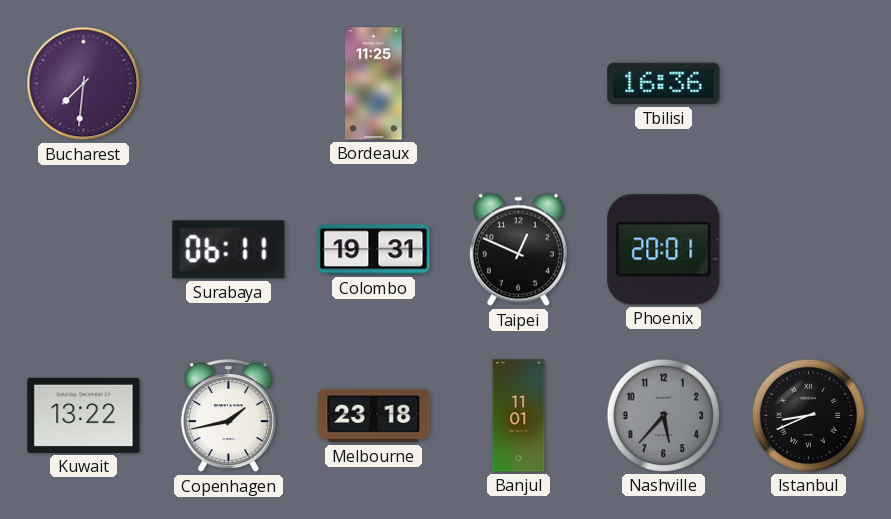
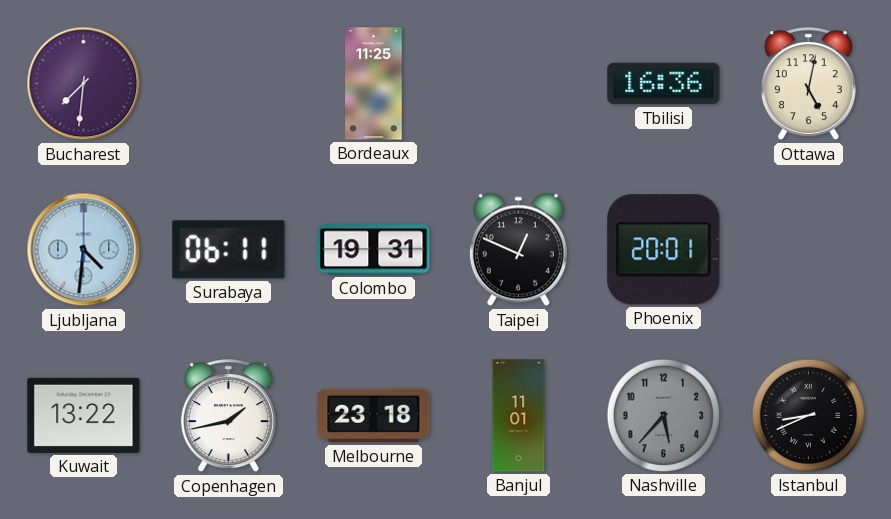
Ottawa: none -> 5:02 (808, 84)
Ljubljana: none -> 4:31 (84, 250)
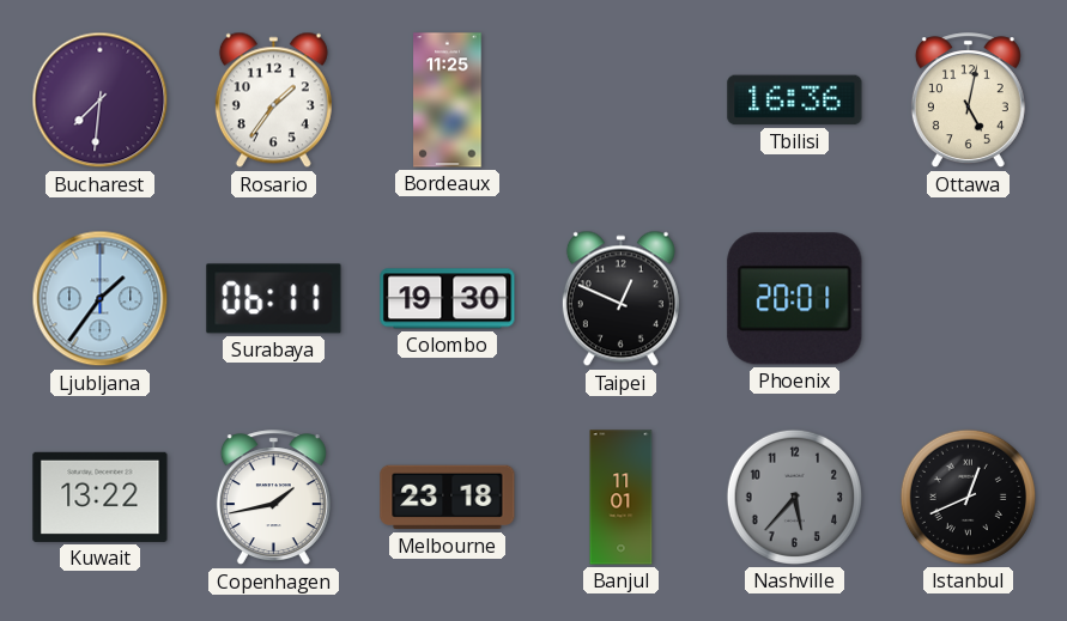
Rosario: none -> 1:36 (273, 101)
Ljubljana: 4:31 -> 1:36 (101, 299)
Colombo: 19:31 -> 19:30 (448, 299)
Istanbul: 8:41 -> 12:41 (968, 497)
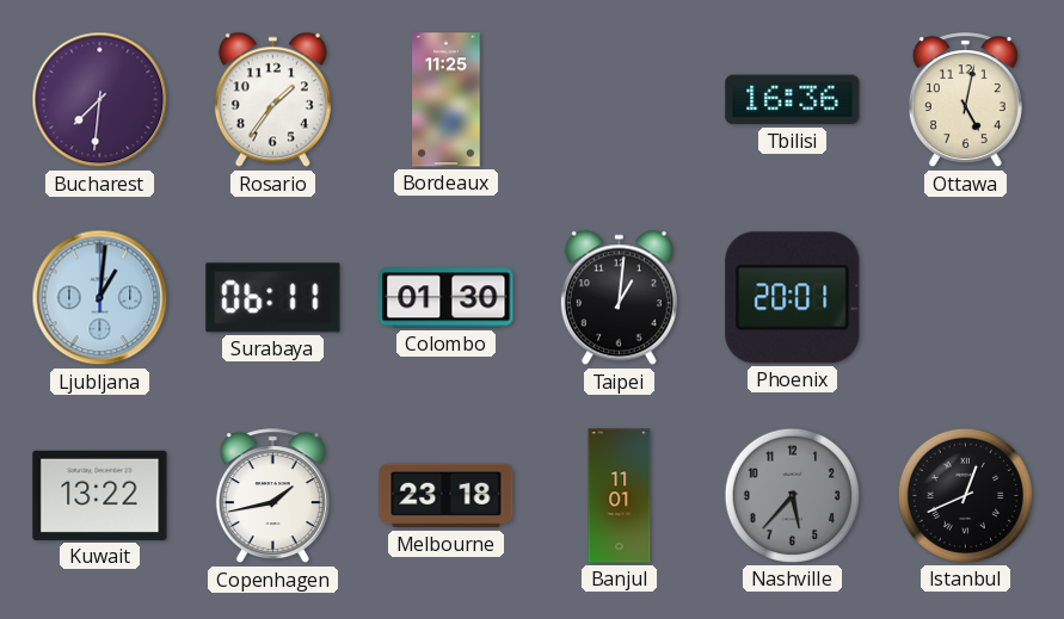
Ljubljana: 1:36 -> 1:01 (100, 298)
Colombo: 19:30 -> 01:30 (447, 298)
Taipei: 12:49 -> 1:01 (619, 298)
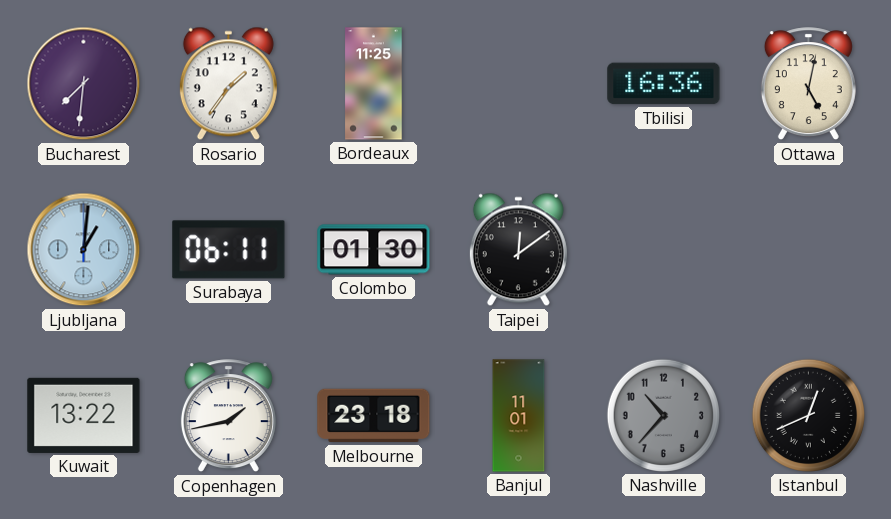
Taipei: 1:01 -> 12:09 (518, 250)
Phoenix: 20:01 -> none (793, 298)
Nashville: 5:37 -> 10:37 (663, 415)
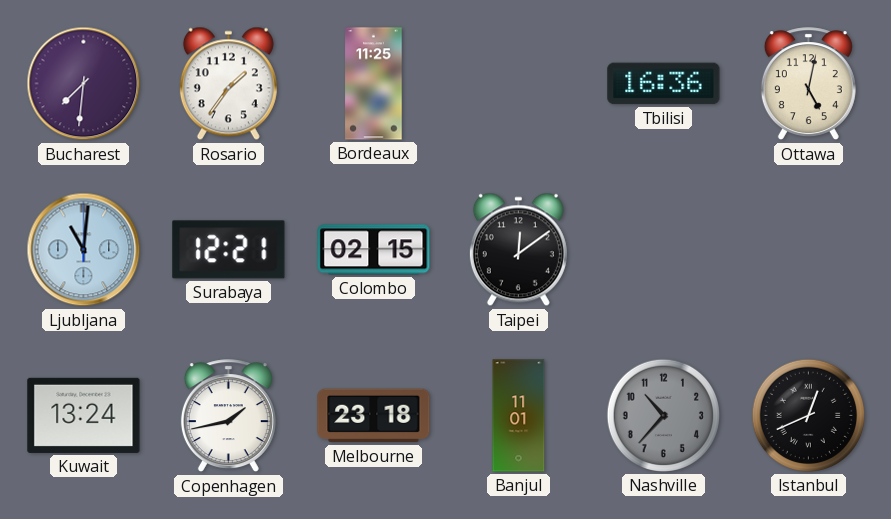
Ljubljana: 1:01 -> 11:01 (84, 250)
Surabaya: 06:11 -> 12:21 (229, 250)
Colombo: 01:30 -> 02:15 (374, 250)
Kuwait: 13:22 -> 13:24 (84, 415)
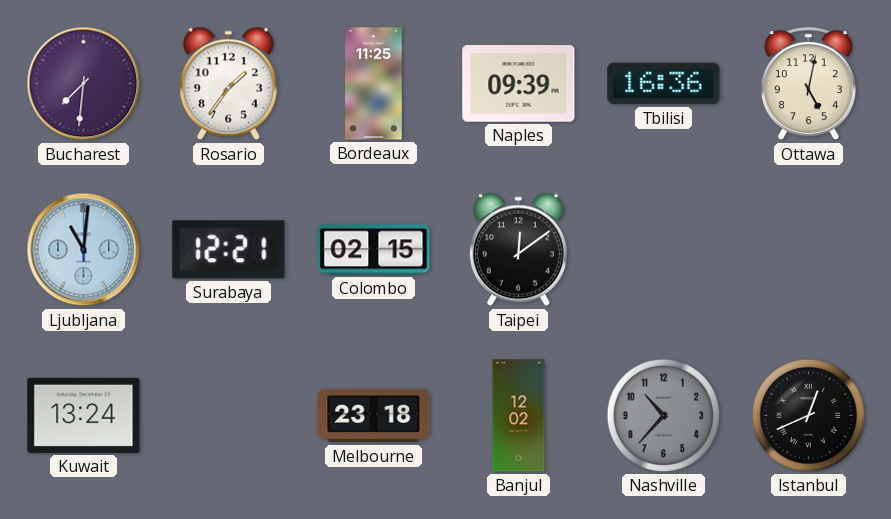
Naples: none -> 09:39 (519, 84)
Copenhagen: 1:43 -> none (228, 416)
Banjul: 11:01 -> 12:02 (519, 416)
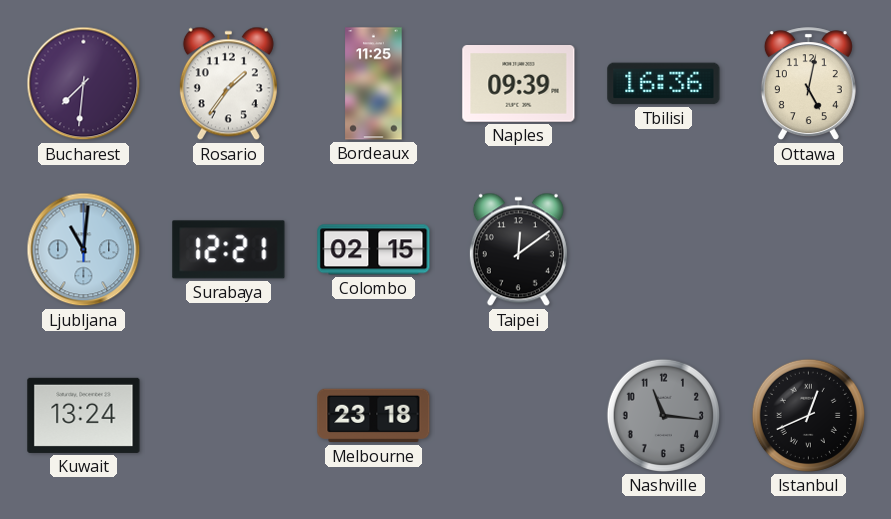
Banjul: 12:02 -> none (519, 416)
Nashville: 10:37 -> 11:16 (663, 415)
